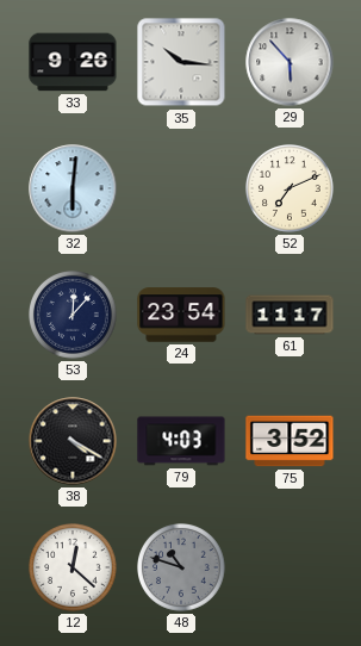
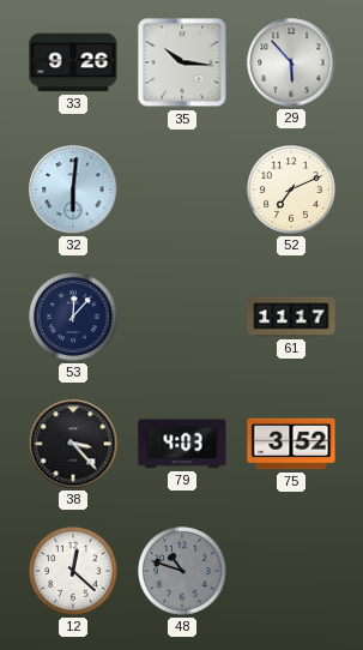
24: 23:54 -> none (181, 315)
38: 4:20 -> 3:23 (73, 444)
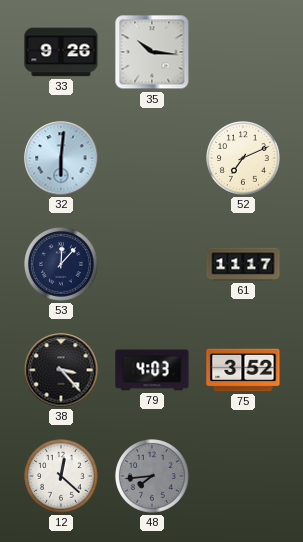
29: 5:53 -> none (291, 62)
48: 10:48 -> 7:44 (153, 477)
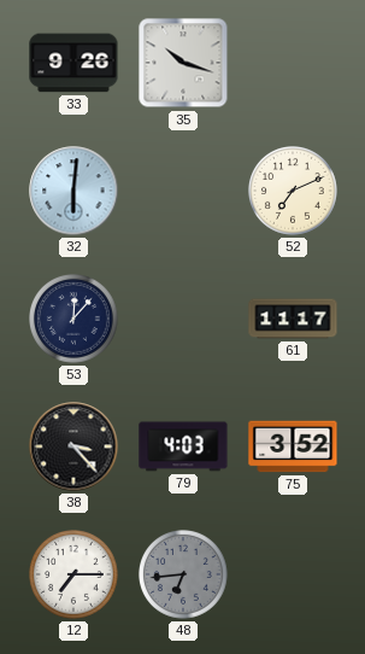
35: 10:16 -> 10:18 (183, 63)
12: 12:22 -> 7:15 (75, 576)
48: 7:44 -> 6:44 (184, 576)
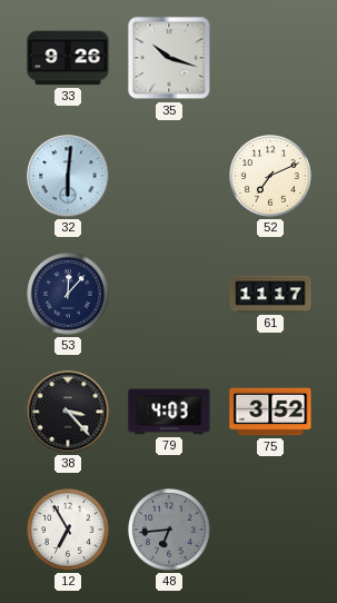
12: 7:15 -> 6:55 (69, 531)
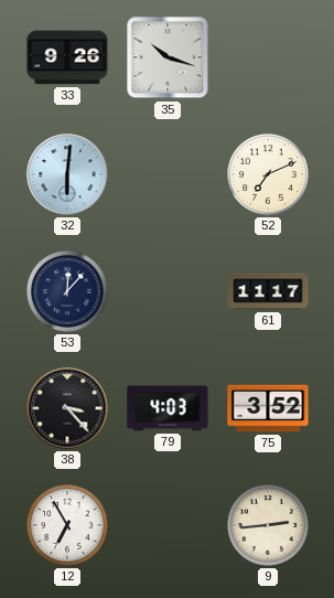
48: 6:44 -> none (170, 531)
9: none -> 2:44 (269, 526)
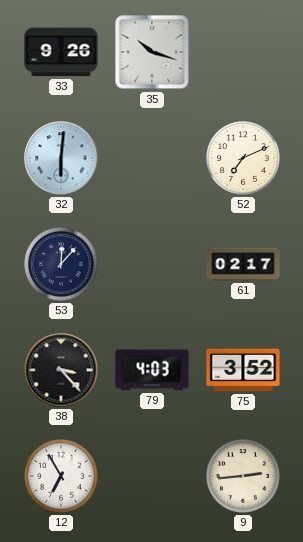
61: 11:17 -> 02:17 (243, 264)
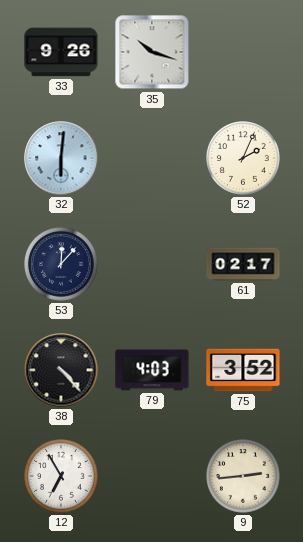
52: 7:11 -> 2:04 (244, 159)
38: 3:23 -> 4:23 (61, 370)
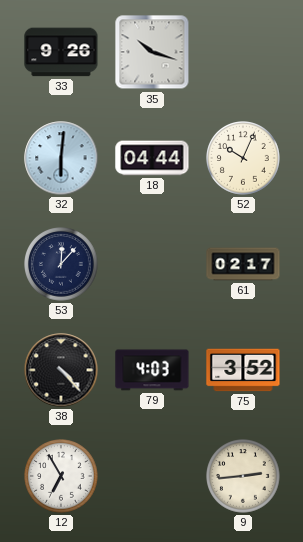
18: none -> 04:44 (152, 158)
52: 2:04 -> 10:04 (244, 159)
